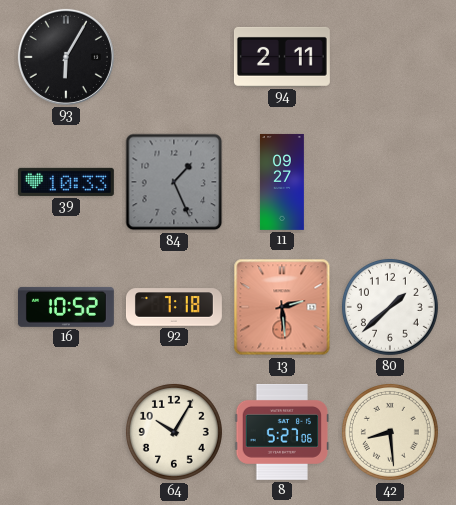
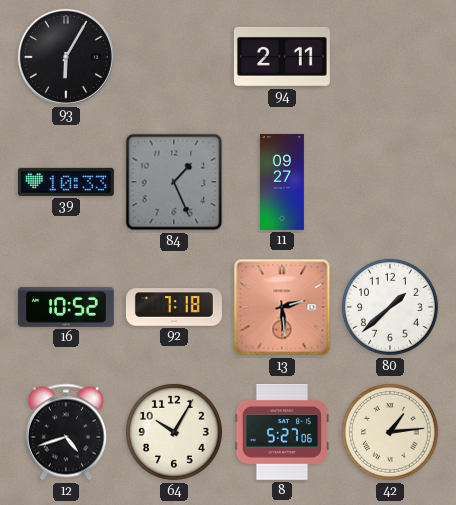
12: none -> 4:42 (66, 432)
42: 8:29 -> 1:14 (390, 432)
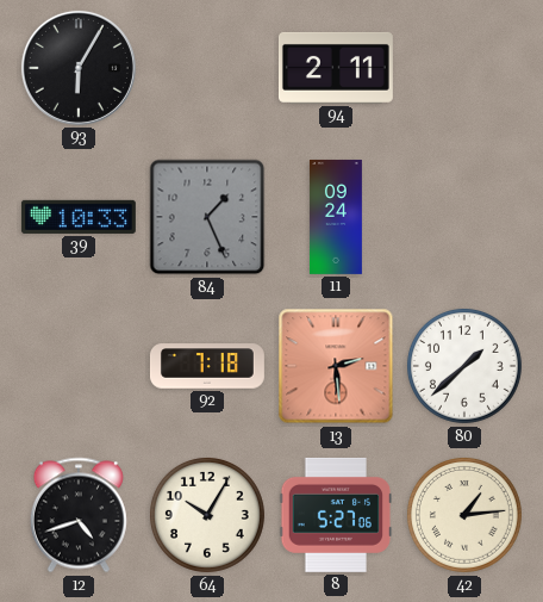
11: 09:27 -> 09:24 (336, 217)
16: 10:52 -> none (66, 307)
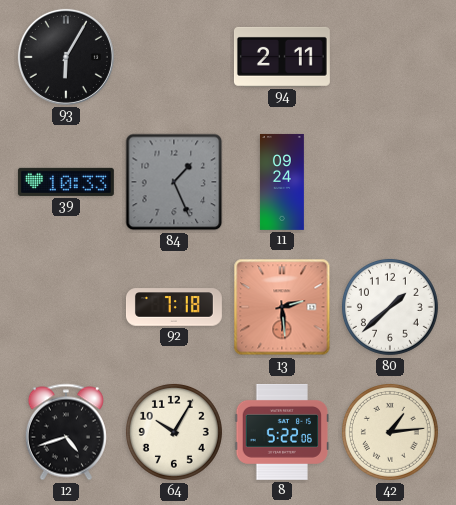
8: 5:27 -> 5:22 (282, 432)
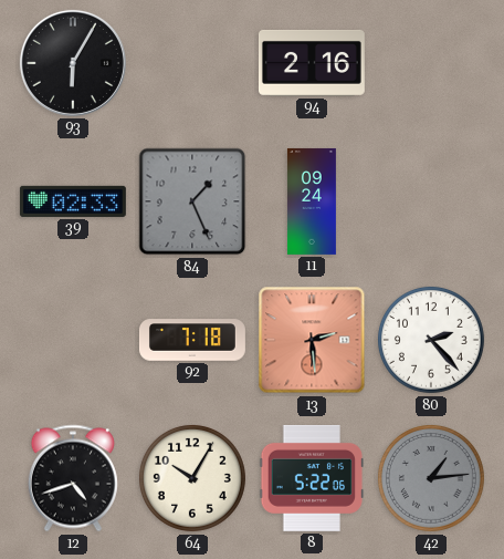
94: 2:11 -> 2:16 (312, 63)
39: 10:33 -> 02:33 (73, 201)
80: 1:38 -> 2:23 (431, 340)
42 dial: cream -> grey (431, 478)
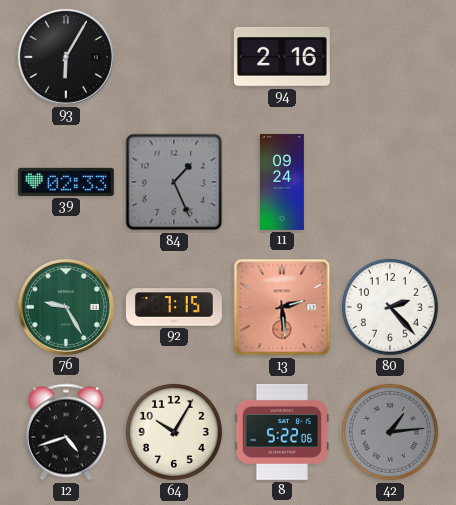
76: none -> 9:25 (66, 307)
92: 7:18 -> 7:15 (174, 307)
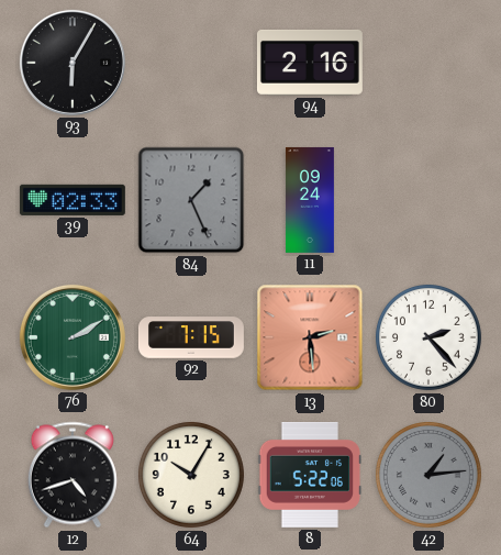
76: 9:25 -> 2:10 (73, 337)
